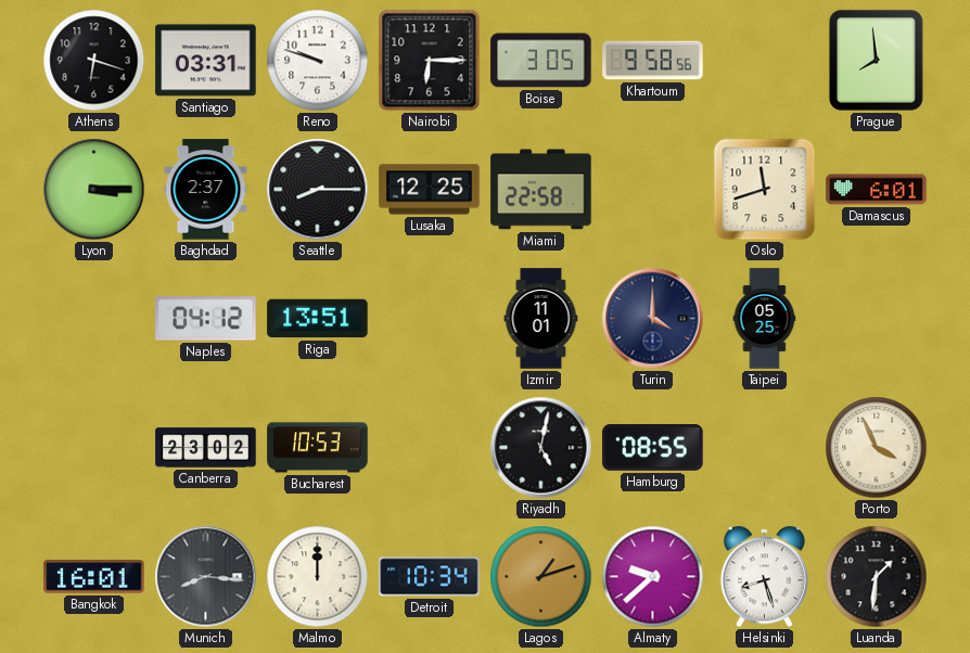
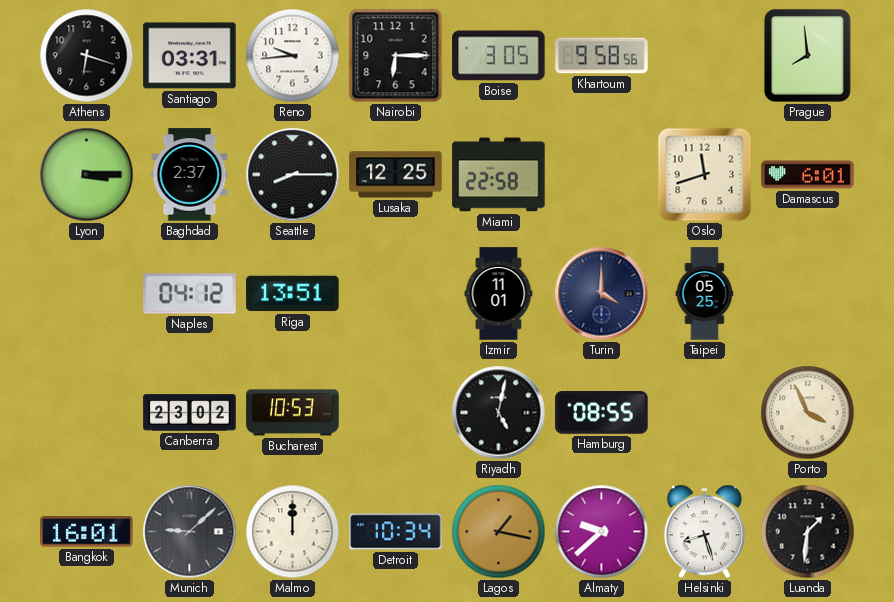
Reno: 9:48 -> 9:44 (293, 56)
Munich: 8:16 -> 9:08 (190, 532)
Lagos: 1:12 -> 1:17 (499, 532)
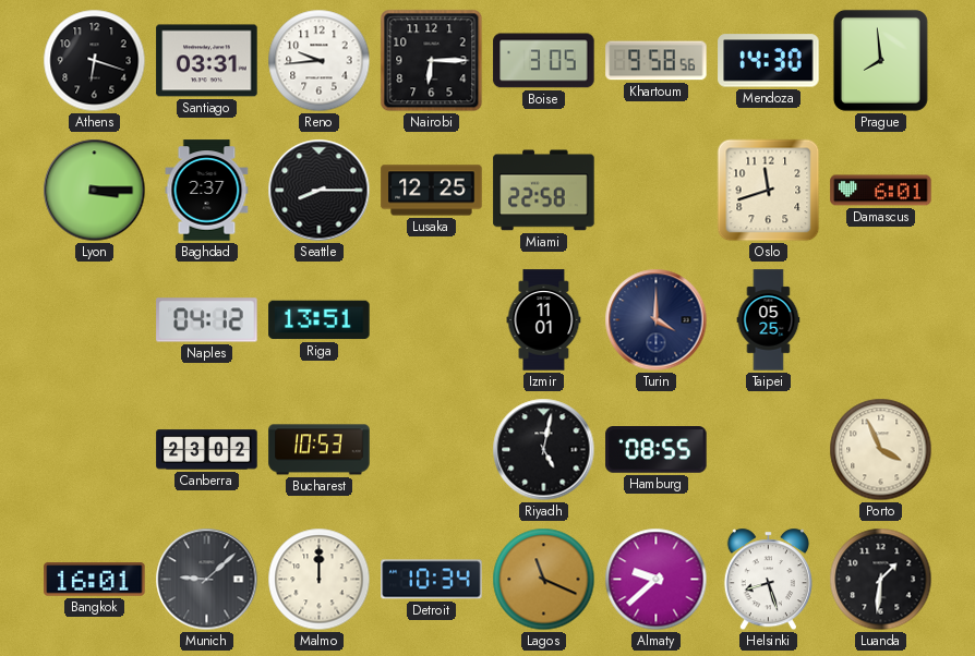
Mendoza: none -> 14:30 (769, 61)
Lagos: 1:17 -> 11:19 (544, 580)
